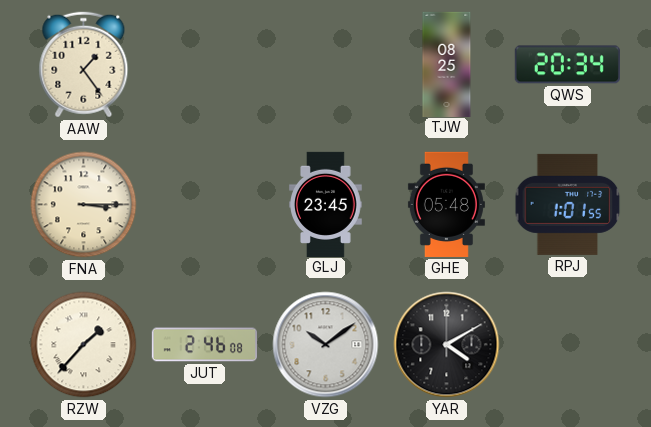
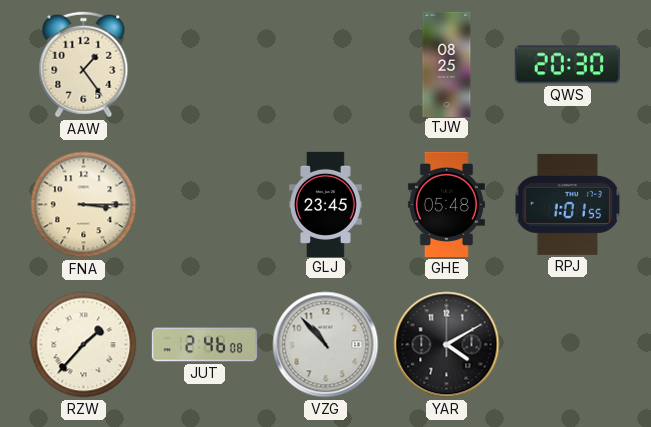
QWS: 20:34 -> 20:30 (567, 65)
VZG: 10:09 -> 10:53 (326, 345)
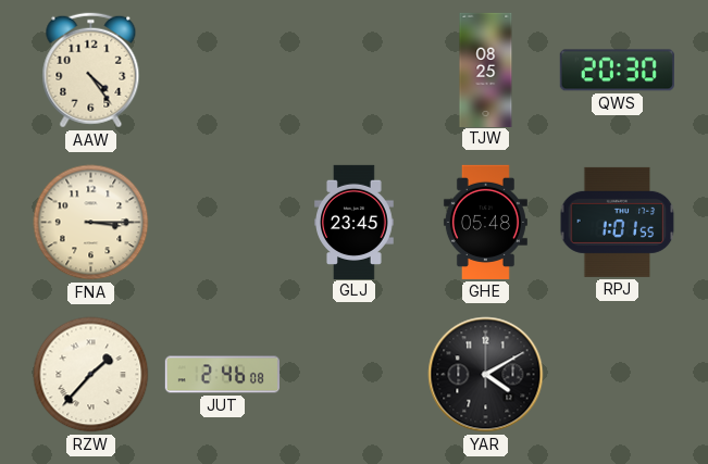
AAW: 1:24 -> 4:24 (91, 71)
VZG: 10:53 -> none (326, 345)
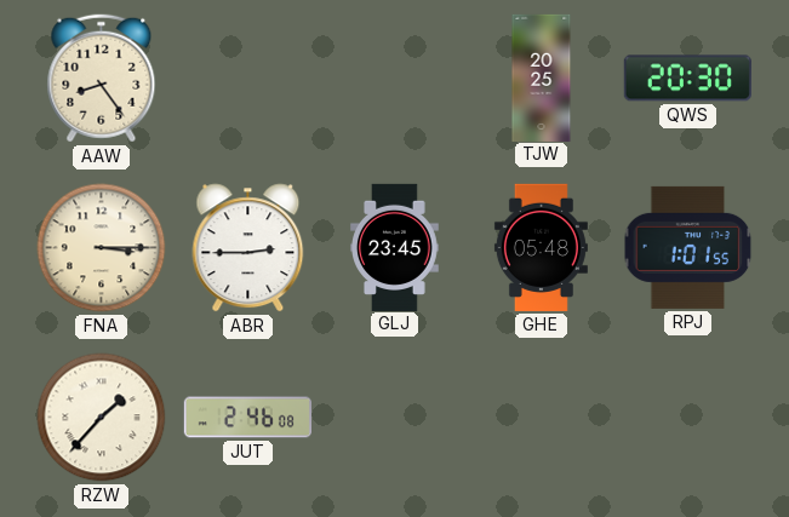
AAW: 4:24 -> 8:24 (102, 79)
TJW: 08:25 -> 20:25 (542, 77)
ABR: none -> 2:45 (248, 248)
YAR: 4:10 -> none (486, 375)
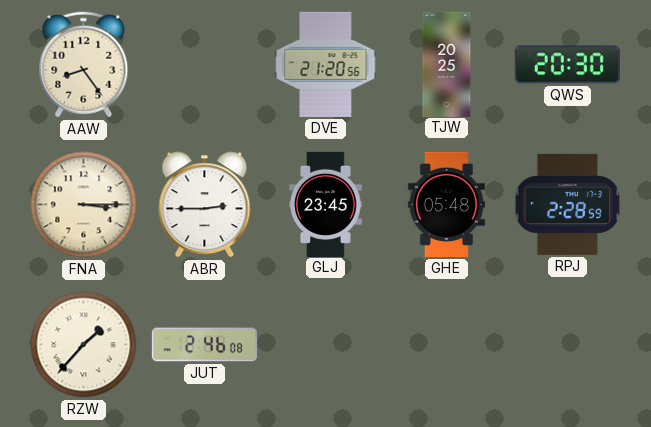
DVE: none -> 21:20 (326, 64)
RPJ: 1:01 -> 2:28 (568, 204)
